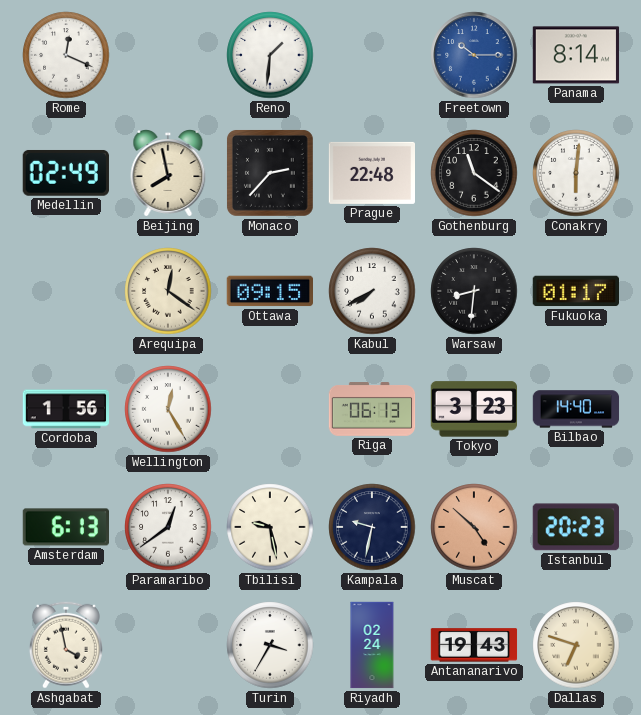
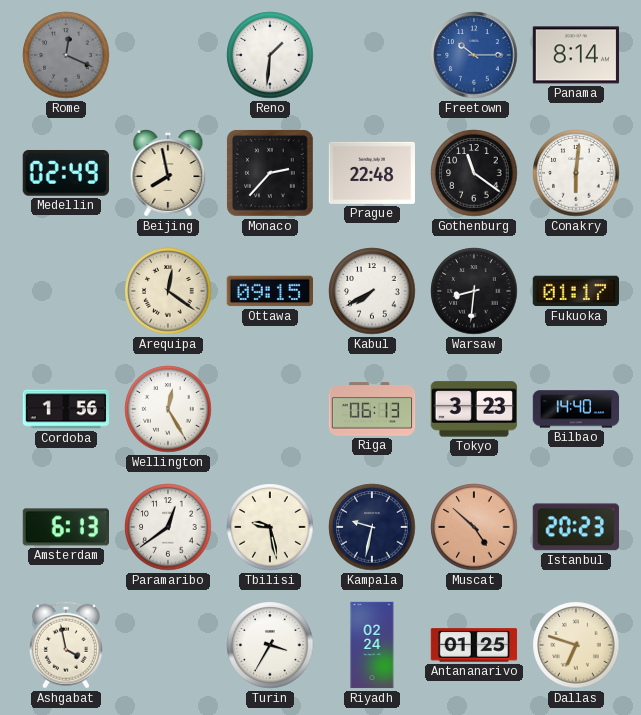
Rome dial: white -> grey (66, 55)
Antananarivo: 19:43 -> 01:25 (474, 645)
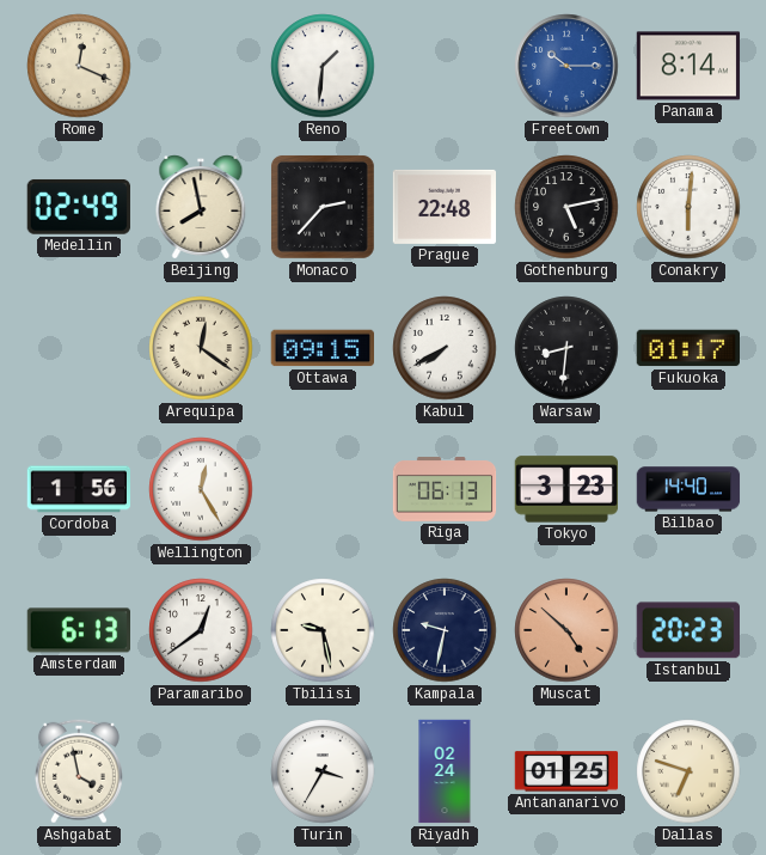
Rome dial: grey -> cream (79, 66)
Gothenburg: 11:21 -> 5:13 (566, 207)
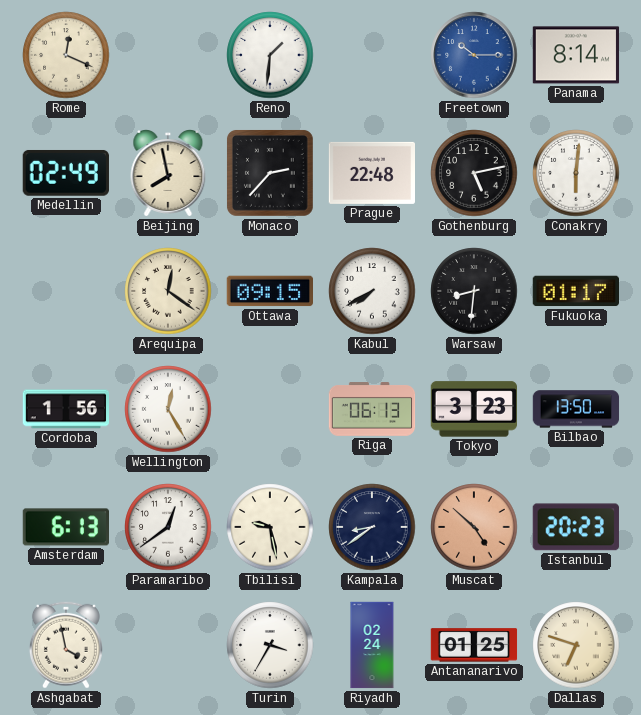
Bilbao: 14:40 -> 13:50 (576, 409)
Kampala: 9:32 -> 8:39 (372, 527)
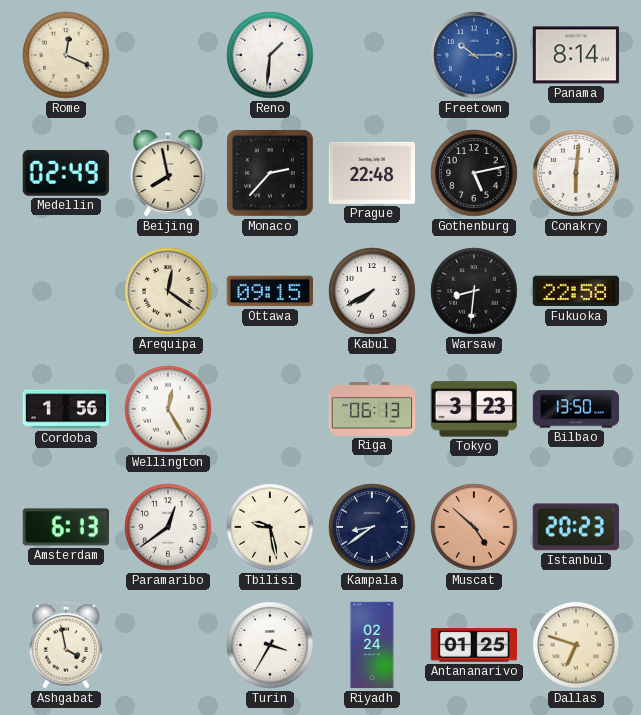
Fukuoka: 01:17 -> 22:58 (575, 291)
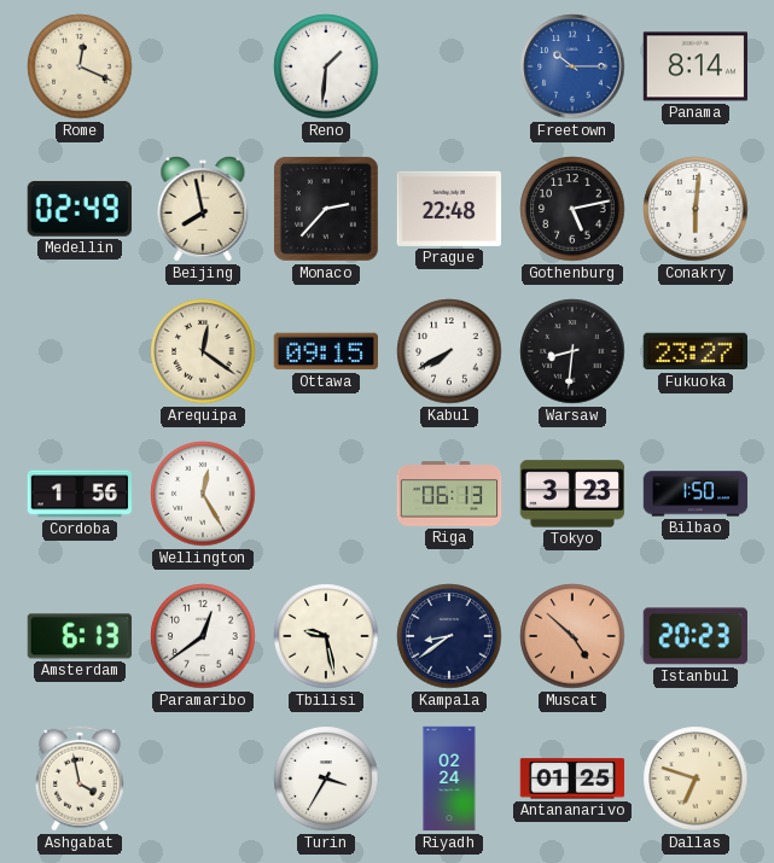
Fukuoka: 22:58 -> 23:27 (694, 351)
Bilbao: 13:50 -> 1:50 (696, 494)
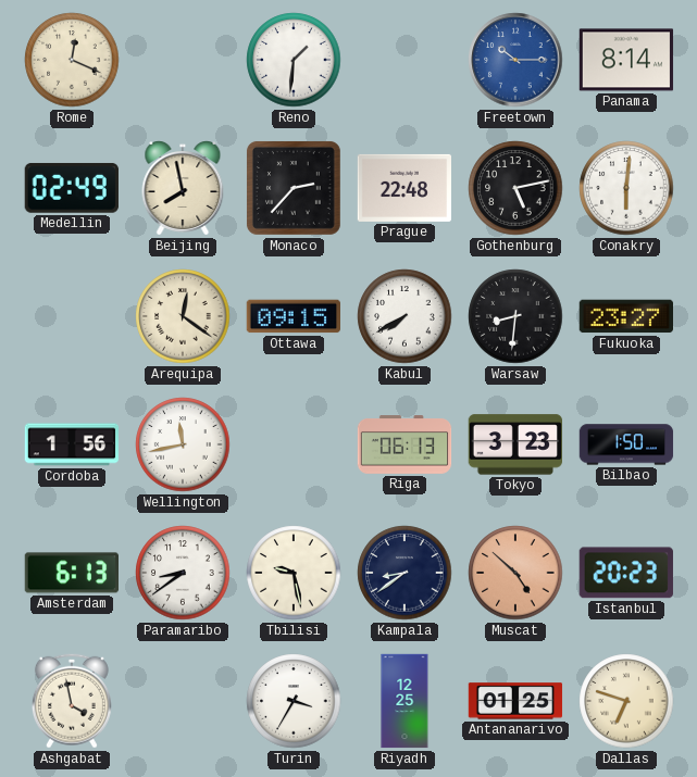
Wellington: 12:25 -> 11:43 (183, 444)
Paramaribo: 12:39 -> 8:39 (183, 573)
Riyadh: 02:24 -> 12:25 (404, 701)
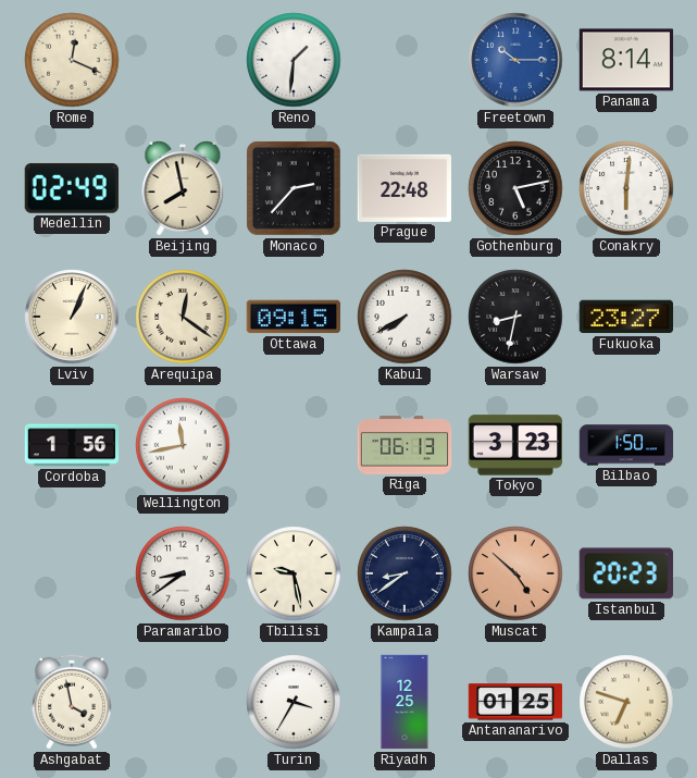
Lviv: none -> 1:04 (72, 317)
Warsaw: 8:31 -> 8:32 (515, 317)
Amsterdam: 6:13 -> none (71, 573)
